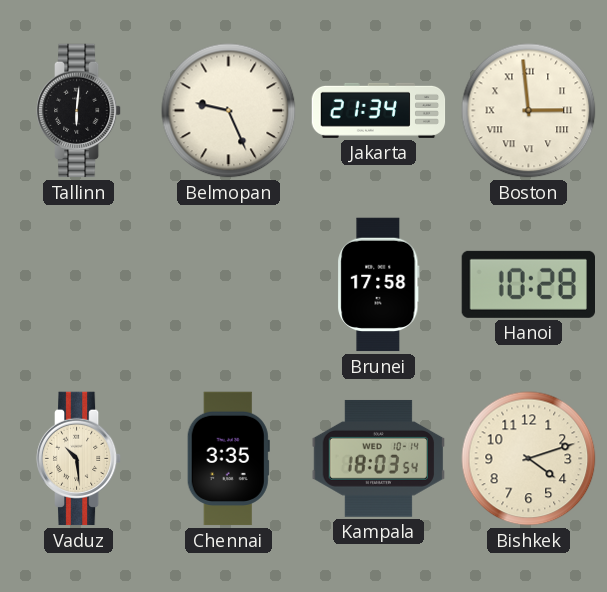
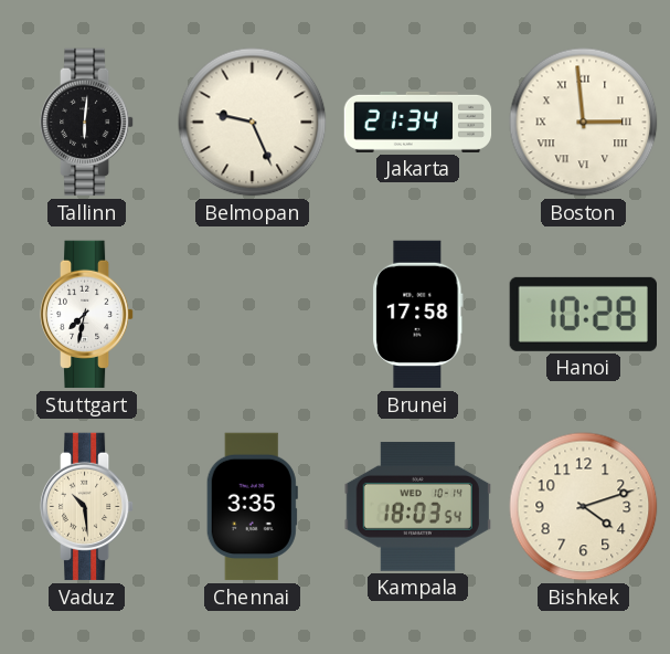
Stuttgart: none -> 7:32 (87, 315)
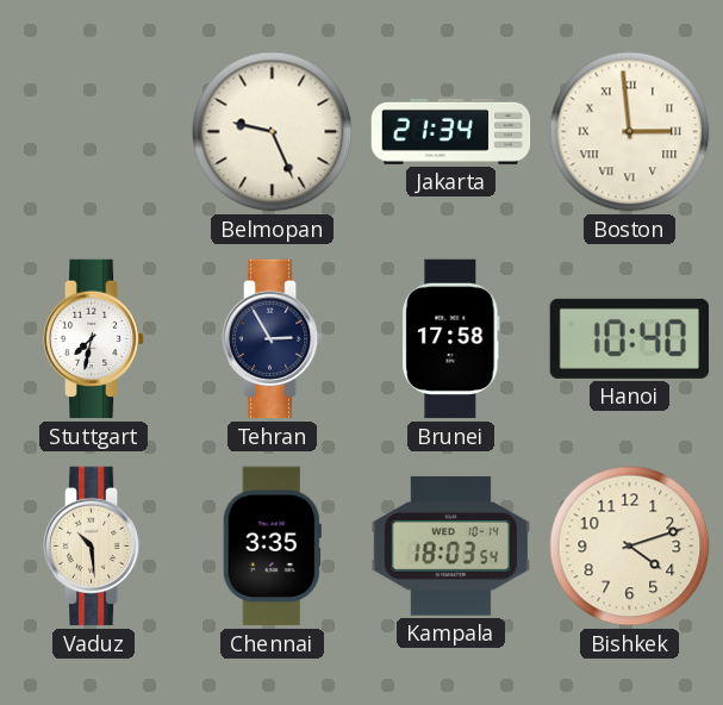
Tallinn: 6:01 -> none (87, 123)
Tehran: none -> 2:55 (273, 339)
Hanoi: 10:28 -> 10:40 (629, 338)
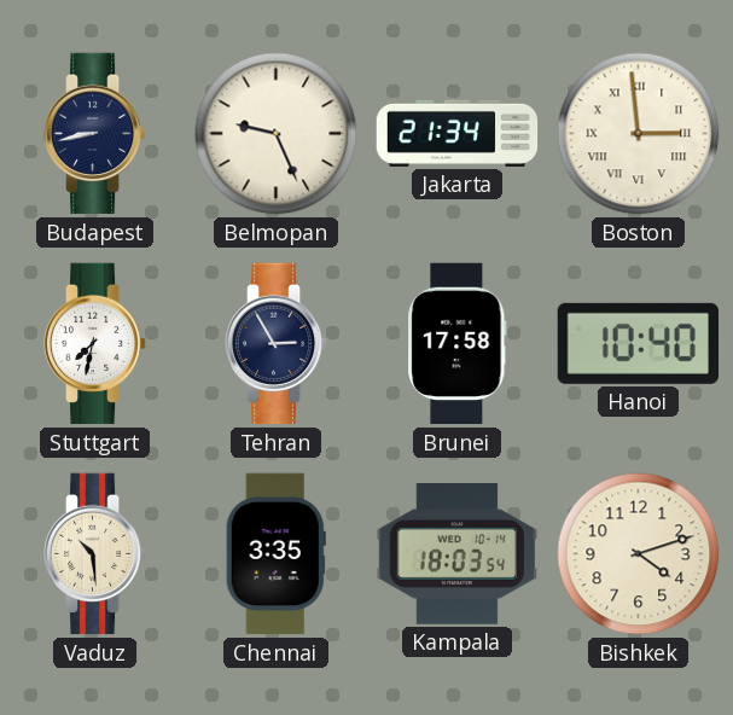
Budapest: none -> 8:43 (95, 134)
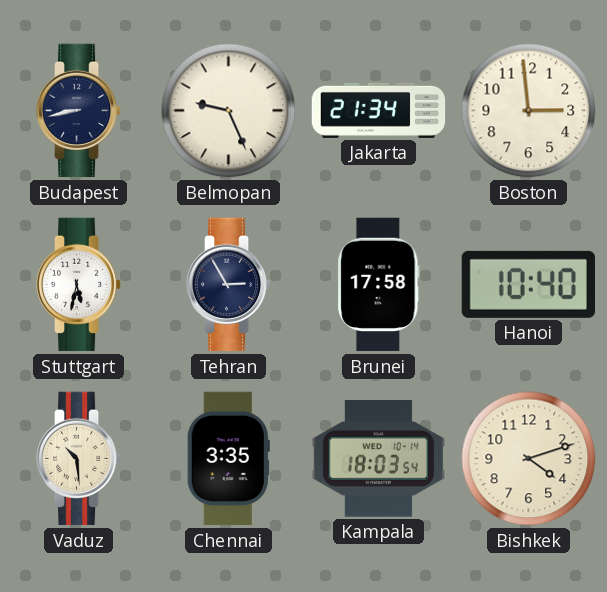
Boston numerals: Roman -> Arabic (529, 111)
Stuttgart: 7:32 -> 5:32 (79, 285)
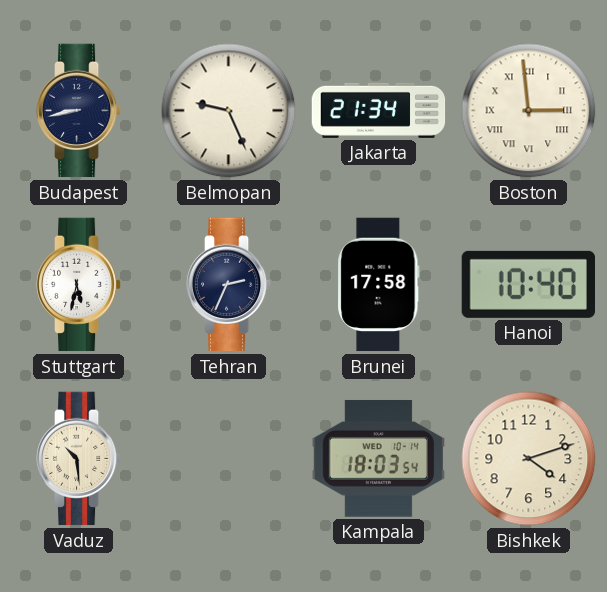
Boston numerals: Arabic -> Roman (529, 111)
Tehran: 2:55 -> 2:34 (229, 285)
Chennai: 3:35 -> none (228, 459)
